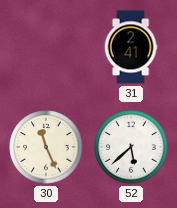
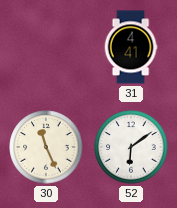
31: 2:41 -> 4:41 (131, 47)
52: 5:38 -> 6:09 (131, 147)
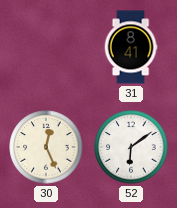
31: 4:41 -> 8:41 (131, 47)
30: 11:26 -> 12:26 (46, 147)
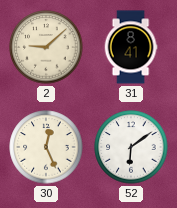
2: none -> 9:08 (46, 47)
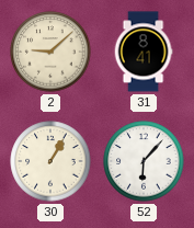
30: 12:26 -> 1:05 (50, 161)
52: 6:09 -> 6:07 (144, 161)
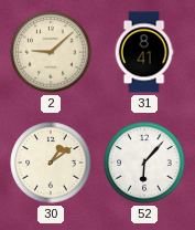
30: 1:05 -> 1:09 (51, 163)
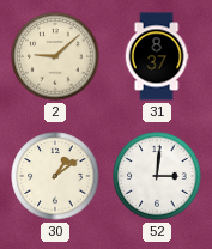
31: 8:41 -> 8:37 (157, 56)
52: 6:07 -> 3:01 (157, 176)
